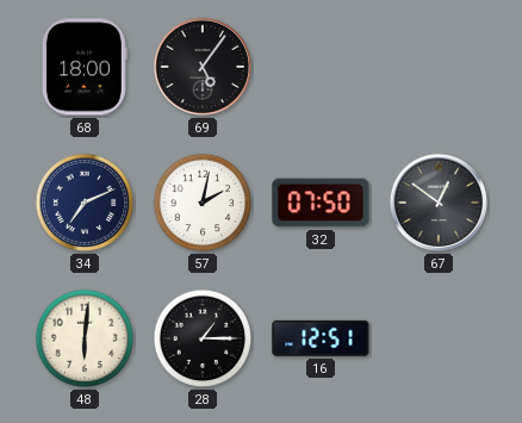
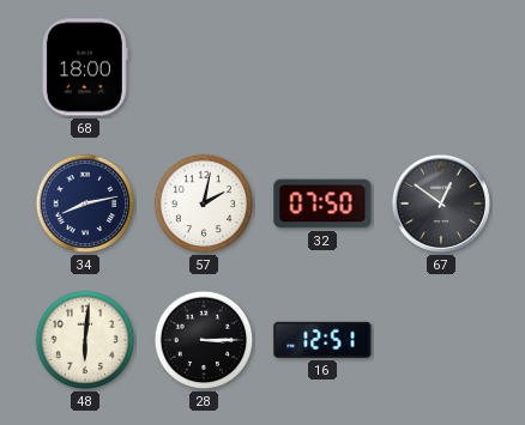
69: 5:06 -> none (203, 67)
34: 7:11 -> 8:13 (85, 204)
28: 1:15 -> 3:15 (204, 340)
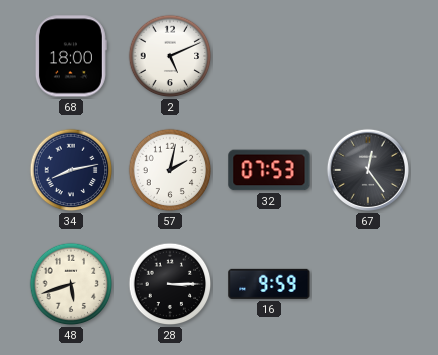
2: none -> 5:11 (170, 56)
32: 07:50 -> 07:53 (269, 170)
67: 12:51 -> 12:24 (368, 170)
48: 6:01 -> 5:42 (71, 284)
16: 12:51 -> 9:59 (269, 284)
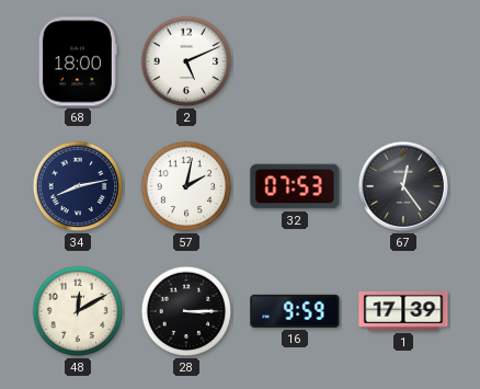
48: 5:42 -> 12:10 (78, 311)
1: none -> 17:39 (403, 311)
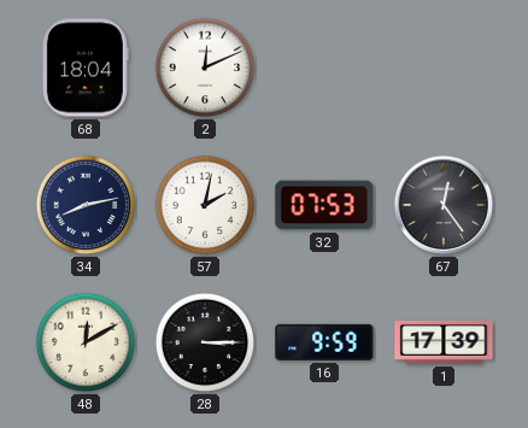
68: 18:00 -> 18:04 (86, 68)
2: 5:11 -> 12:11 (205, 68)
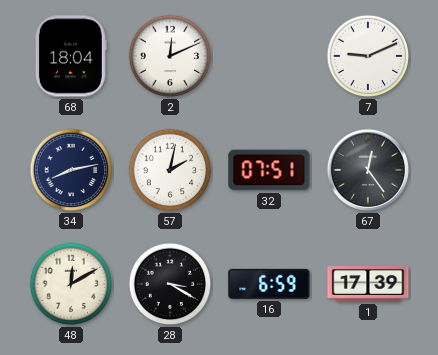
7: none -> 9:11 (368, 56)
32: 07:53 -> 07:51 (269, 170)
28: 3:15 -> 3:20 (170, 284)
16: 9:59 -> 6:59 (269, 284)
